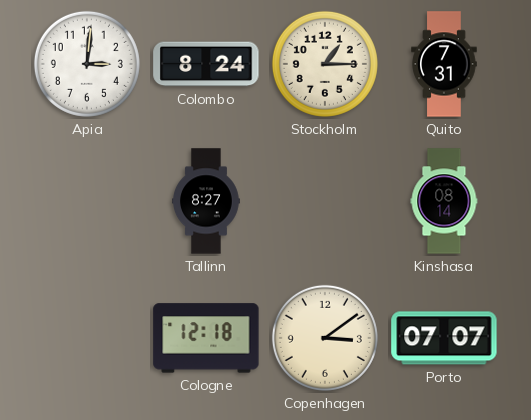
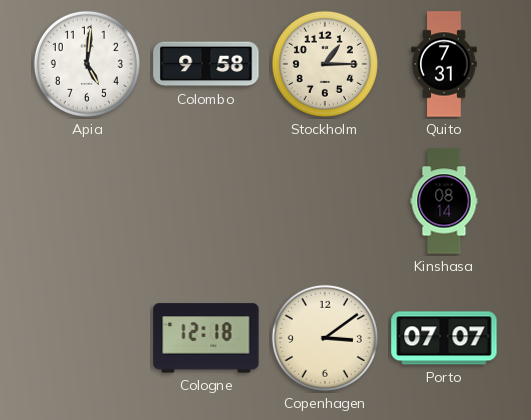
Apia: 3:01 -> 5:01 (87, 64)
Colombo: 8:24 -> 9:58 (206, 64)
Tallinn: 8:27 -> none (207, 201)
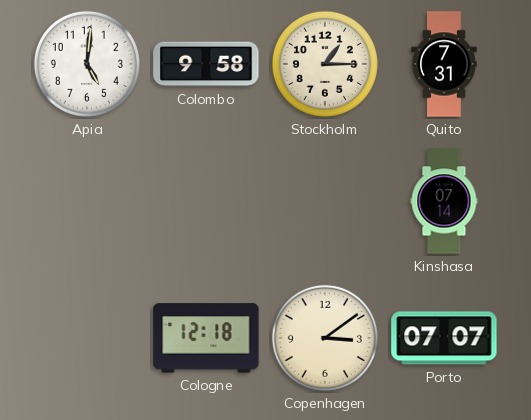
Kinshasa: 08:14 -> 07:14 (444, 201)
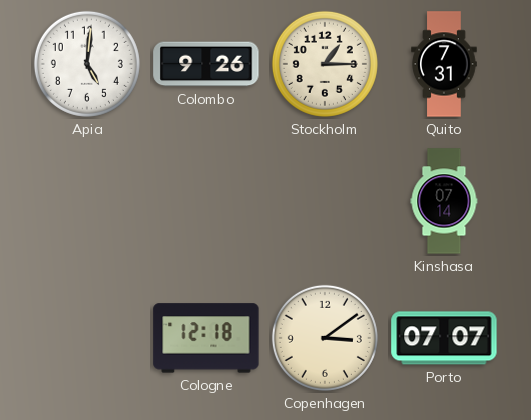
Colombo: 9:58 -> 9:26 (206, 64)
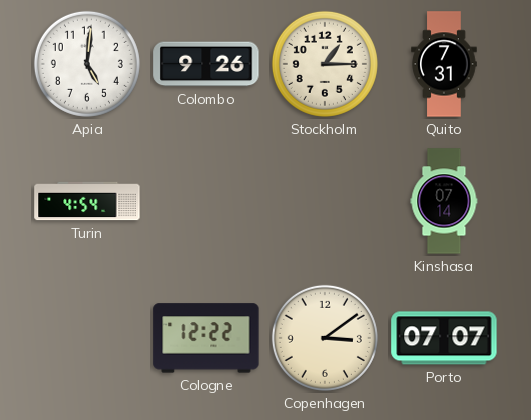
Turin: none -> 4:54 (87, 201)
Cologne: 12:18 -> 12:22 (206, 338)
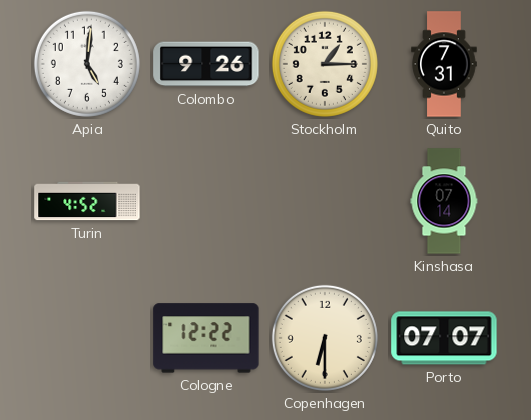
Turin: 4:54 -> 4:52 (87, 201)
Copenhagen: 3:09 -> 6:30 (325, 338)
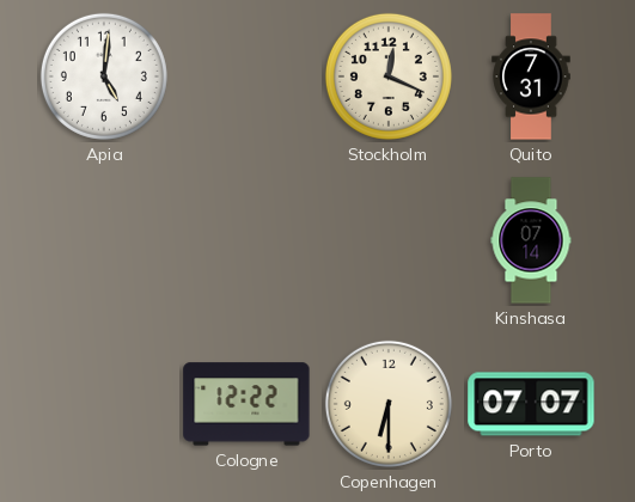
Colombo: 9:26 -> none (206, 64)
Stockholm: 1:15 -> 12:19 (389, 76)
Turin: 4:52 -> none (87, 201)
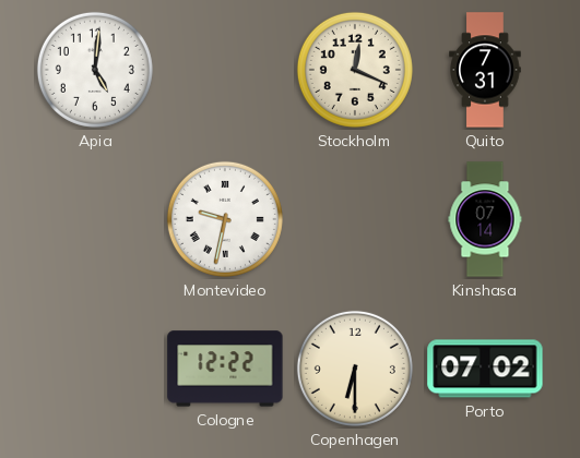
Montevideo: none -> 9:32 (225, 219)
Porto: 07:07 -> 07:02 (485, 369)
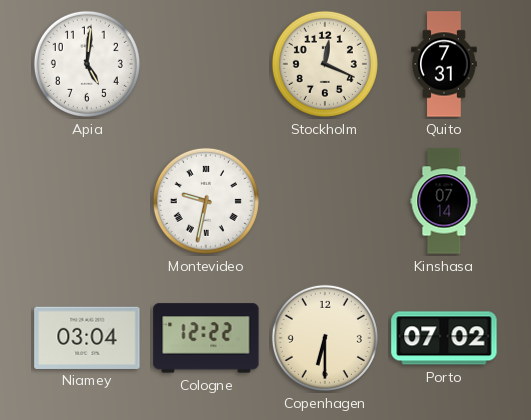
Niamey: none -> 03:04 (87, 337)
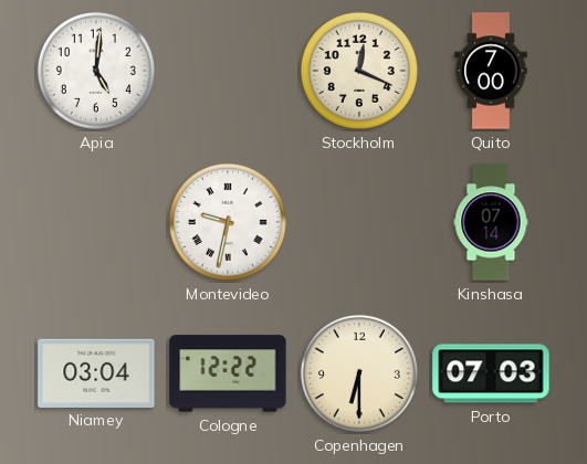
Quito: 7:31 -> 7:00 (491, 71)
Porto: 07:02 -> 07:03 (491, 373)
